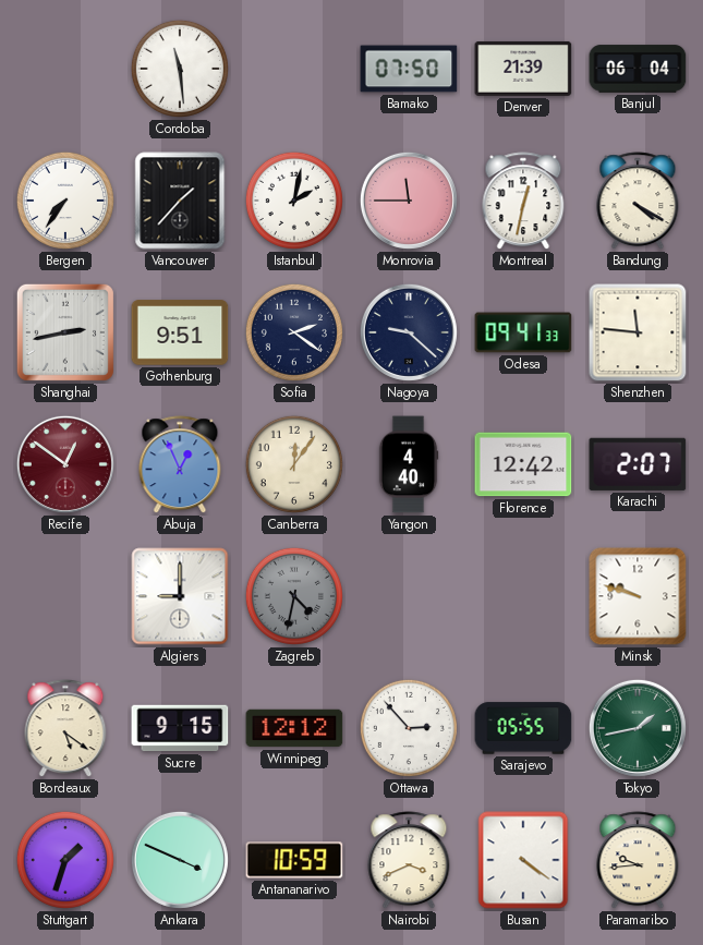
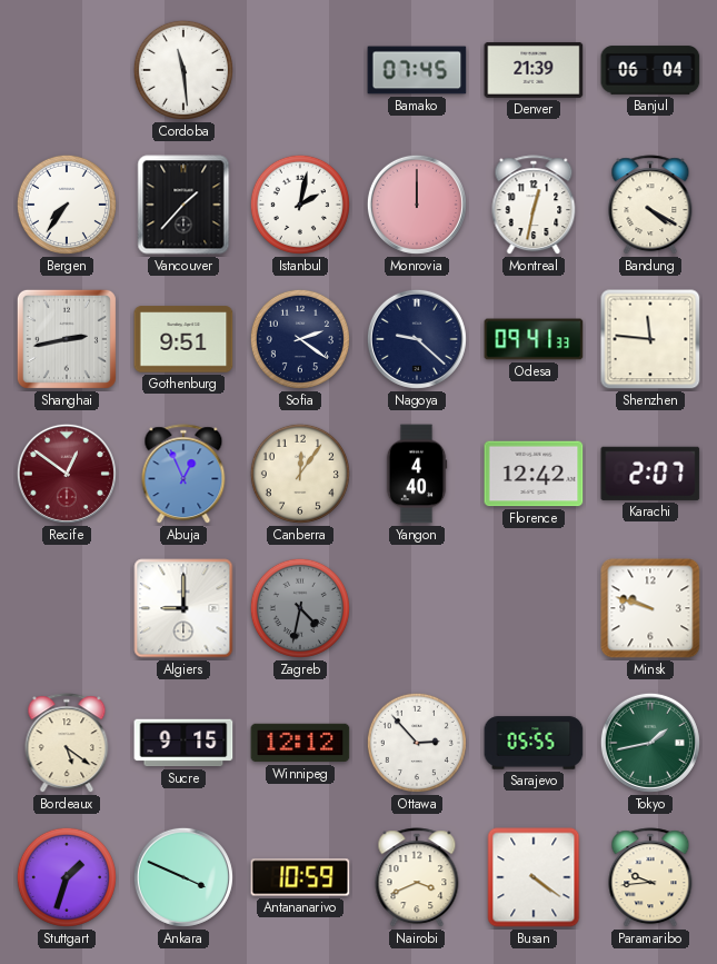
Bamako: 07:50 -> 07:45 (417, 70)
Monrovia: 11:45 -> 12:00 (417, 205)
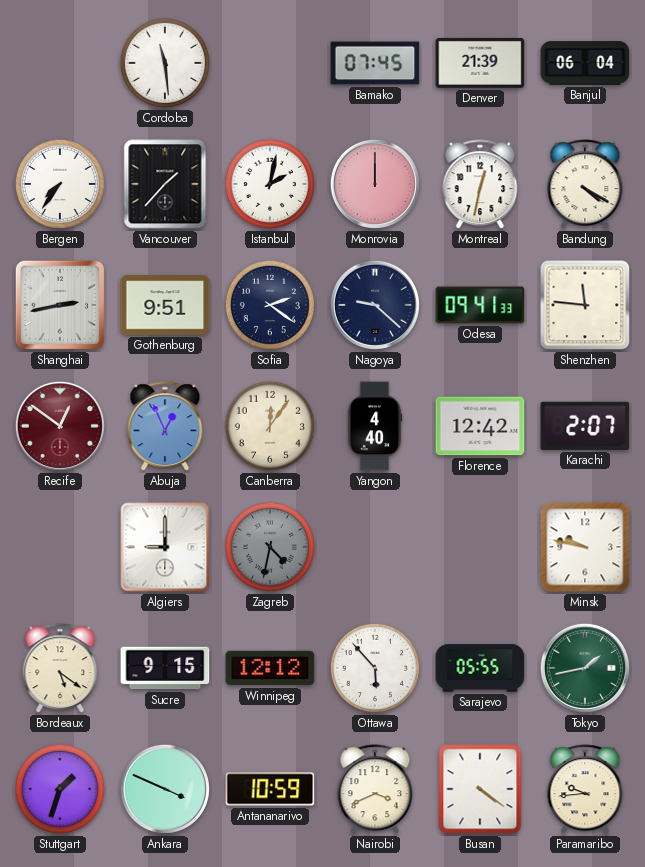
Minsk: 9:48 -> 9:47 (585, 547)
Ottawa: 2:53 -> 5:53 (375, 668)
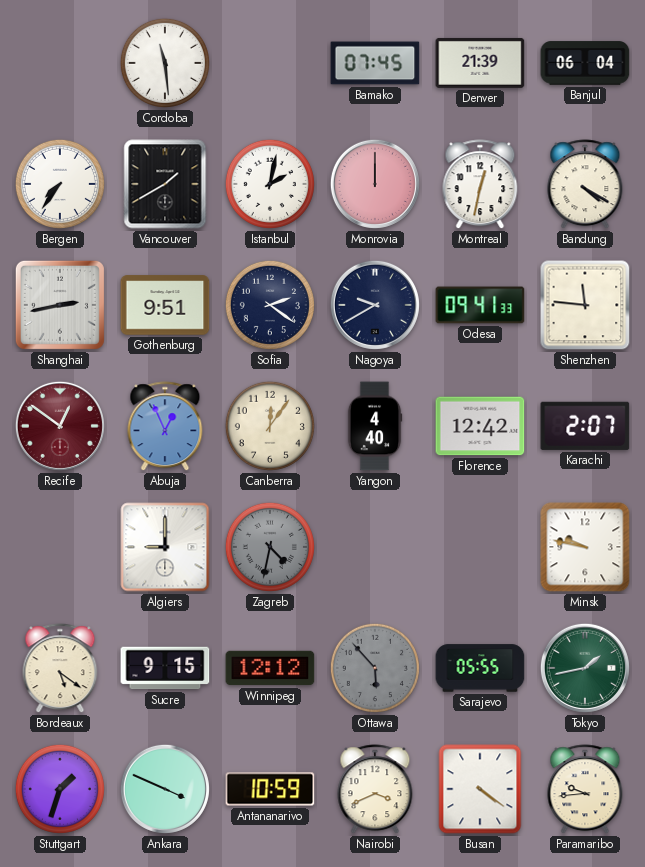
Vancouver: 1:37 -> 1:40 (165, 184)
Nagoya: 9:22 -> 9:40 (375, 305)
Ottawa dial: white -> grey (375, 668)
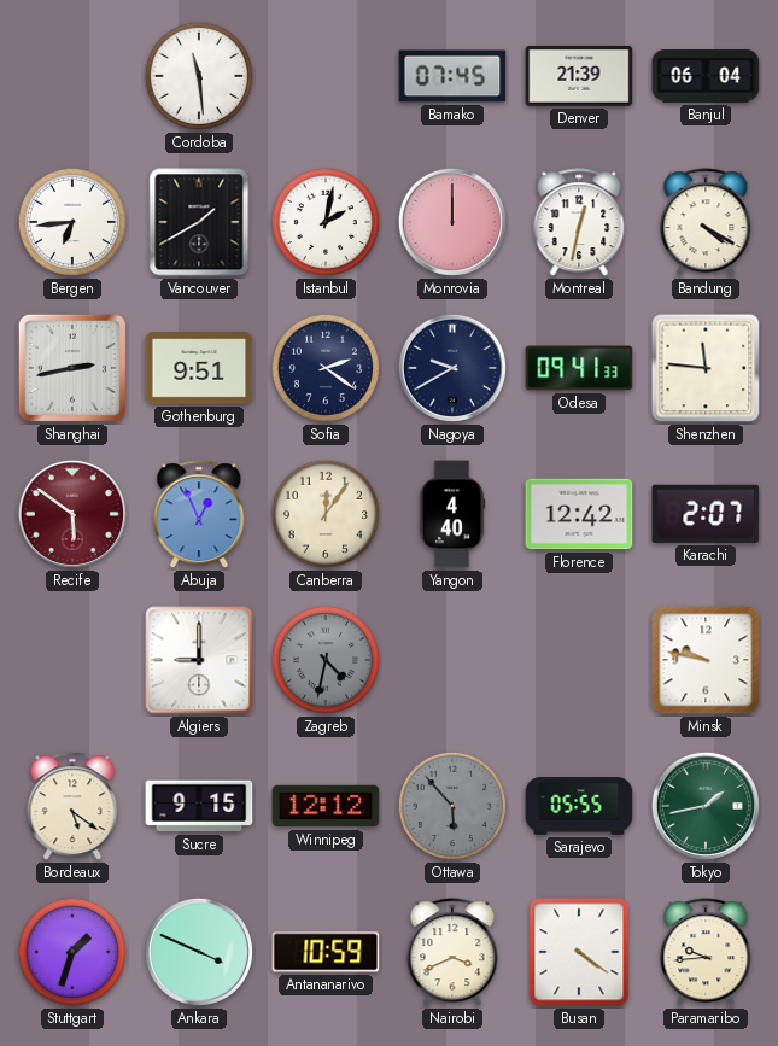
Bergen: 7:36 -> 6:44 (72, 222)
Recife: 12:51 -> 5:51 (72, 514)
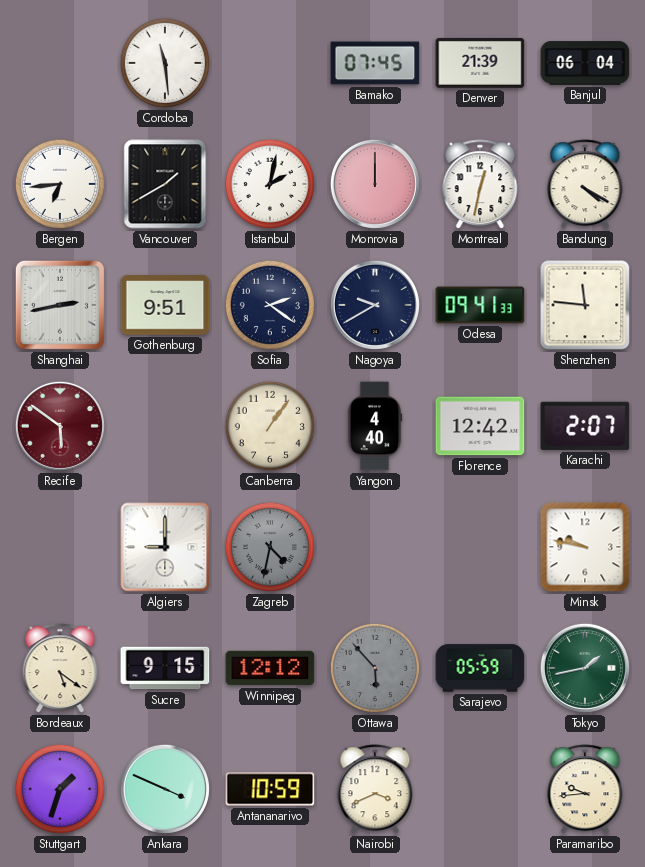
Abuja: 12:56 -> none (199, 515)
Canberra: 12:06 -> 1:06 (270, 426)
Sarajevo: 05:55 -> 05:59 (480, 668)
Busan: 4:21 -> none (579, 952)
